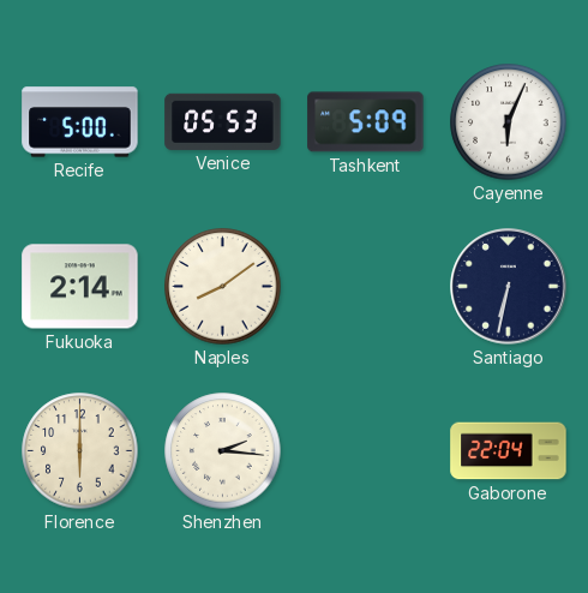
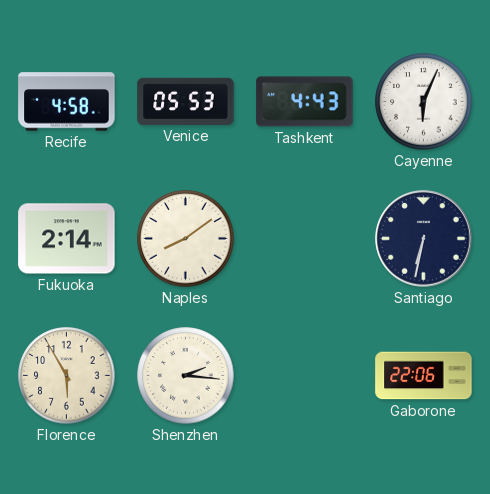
Recife: 5:00 -> 4:58 (67, 102)
Tashkent: 5:09 -> 4:43 (305, 102)
Florence: 6:00 -> 5:55 (67, 376)
Gaborone: 22:04 -> 22:06 (424, 376)
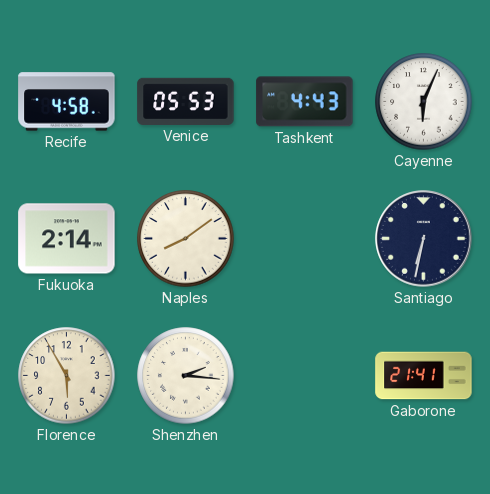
Gaborone: 22:06 -> 21:41 (424, 376)
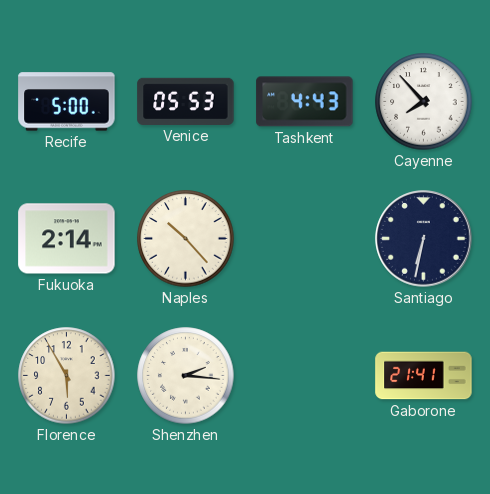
Recife: 4:58 -> 5:00 (67, 102)
Cayenne: 6:04 -> 7:53 (424, 102)
Naples: 8:09 -> 10:23 (186, 239)
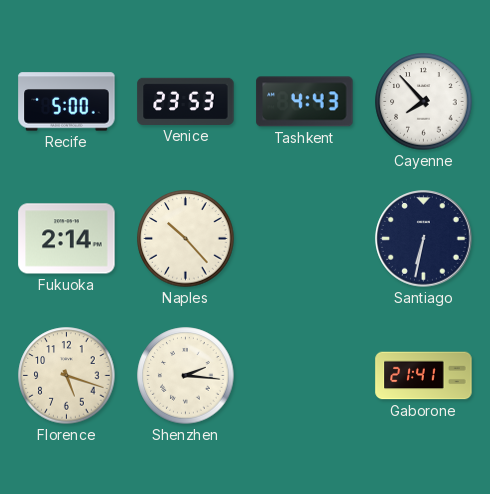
Venice: 05:53 -> 23:53 (186, 101)
Florence: 5:55 -> 5:18 (67, 376)
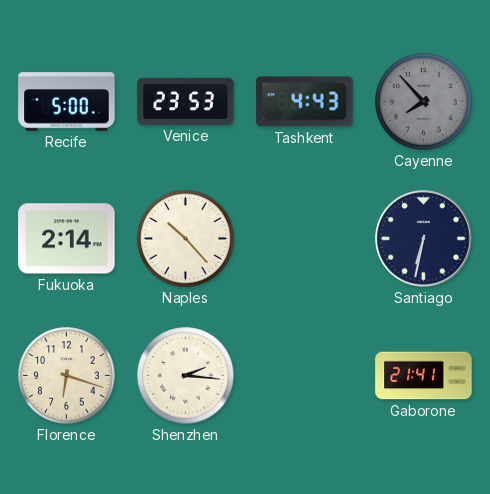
Cayenne dial: white -> grey (424, 102)
Florence: 5:18 -> 6:18 (67, 376)
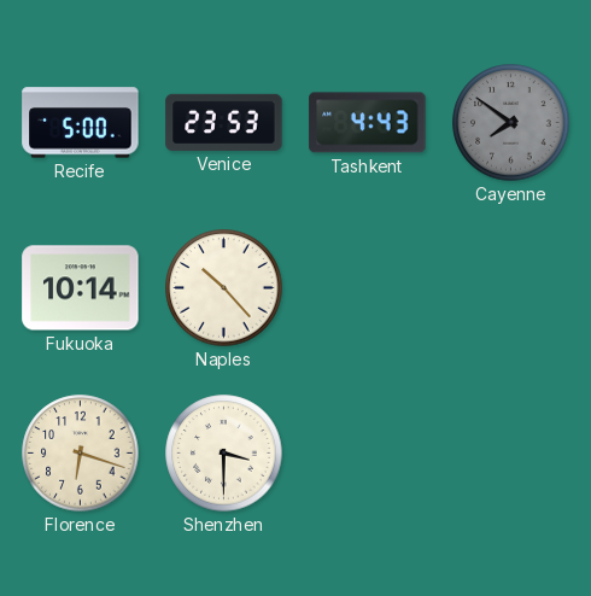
Cayenne: 7:53 -> 7:51 (511, 123)
Fukuoka: 2:14 -> 10:14 (81, 288)
Santiago: 6:32 -> none (424, 239)
Shenzhen: 2:16 -> 3:30 (224, 454)
Gaborone: 21:41 -> none (424, 376)
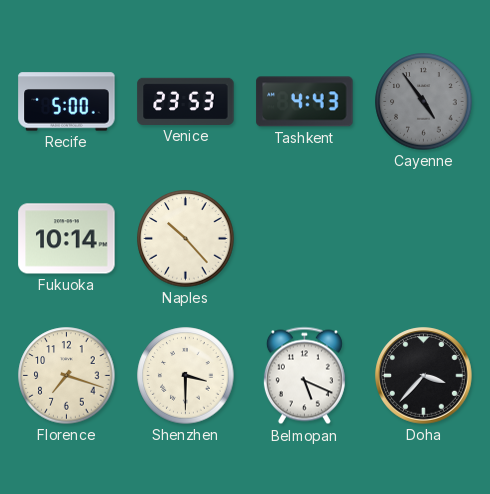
Cayenne: 7:51 -> 4:54 (424, 102)
Florence: 6:18 -> 7:18 (67, 376)
Belmopan: none -> 5:19 (304, 376)
Doha: none -> 3:37 (424, 376)
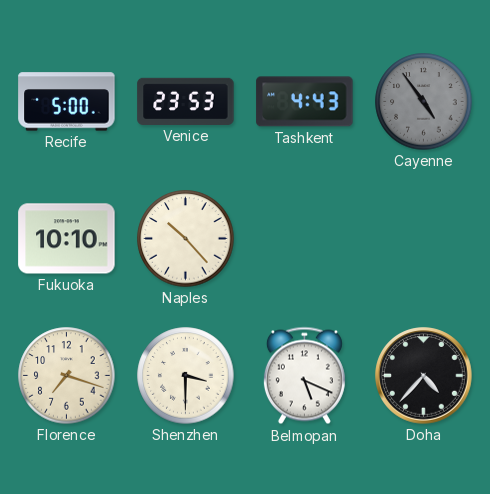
Fukuoka: 10:14 -> 10:10 (67, 239)
Doha: 3:37 -> 4:37 (424, 376)
